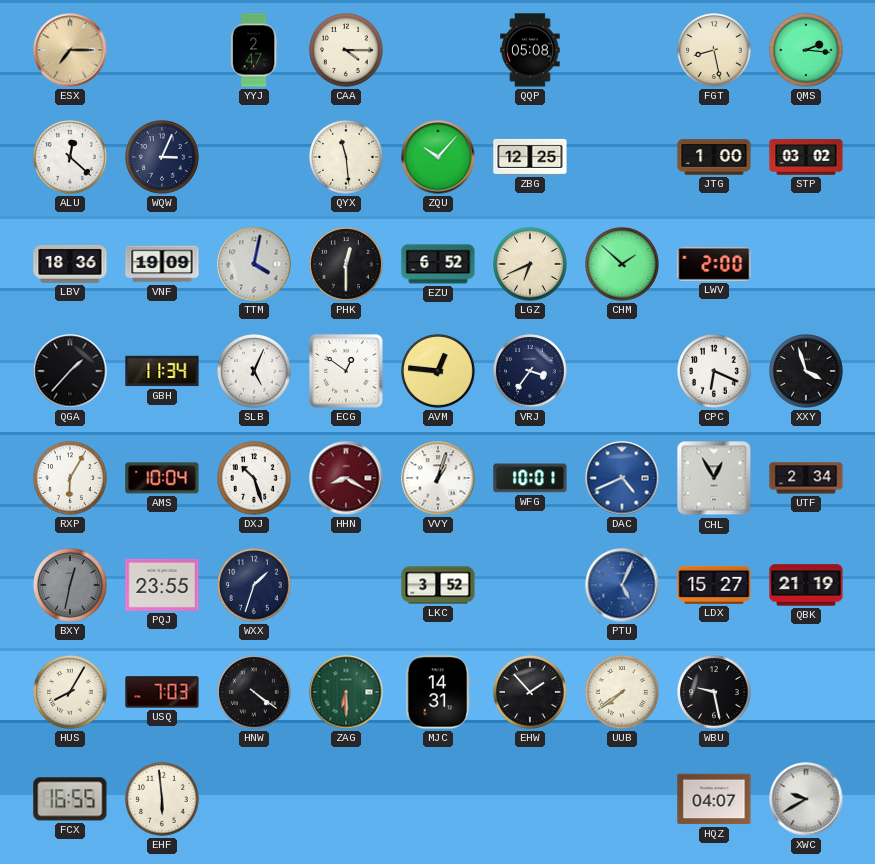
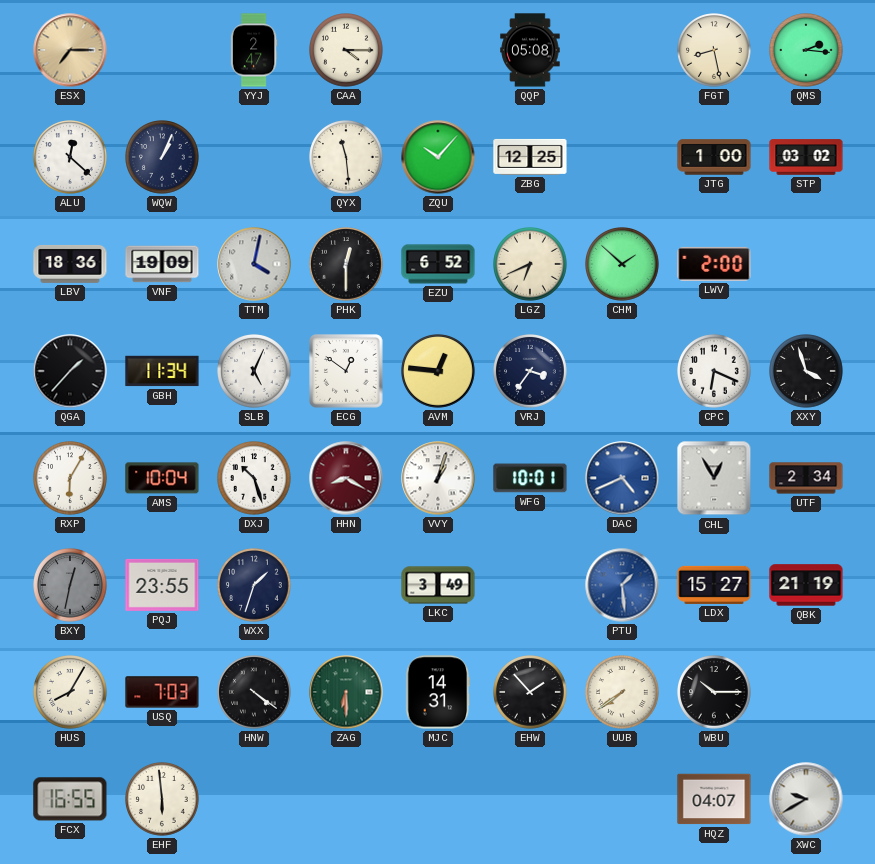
WQW: 3:04 -> 1:04 (162, 157)
LKC: 3:52 -> 3:49 (438, 585)
PTU: 5:04 -> 1:29 (622, 585)
WBU: 9:28 -> 10:15 (714, 692)
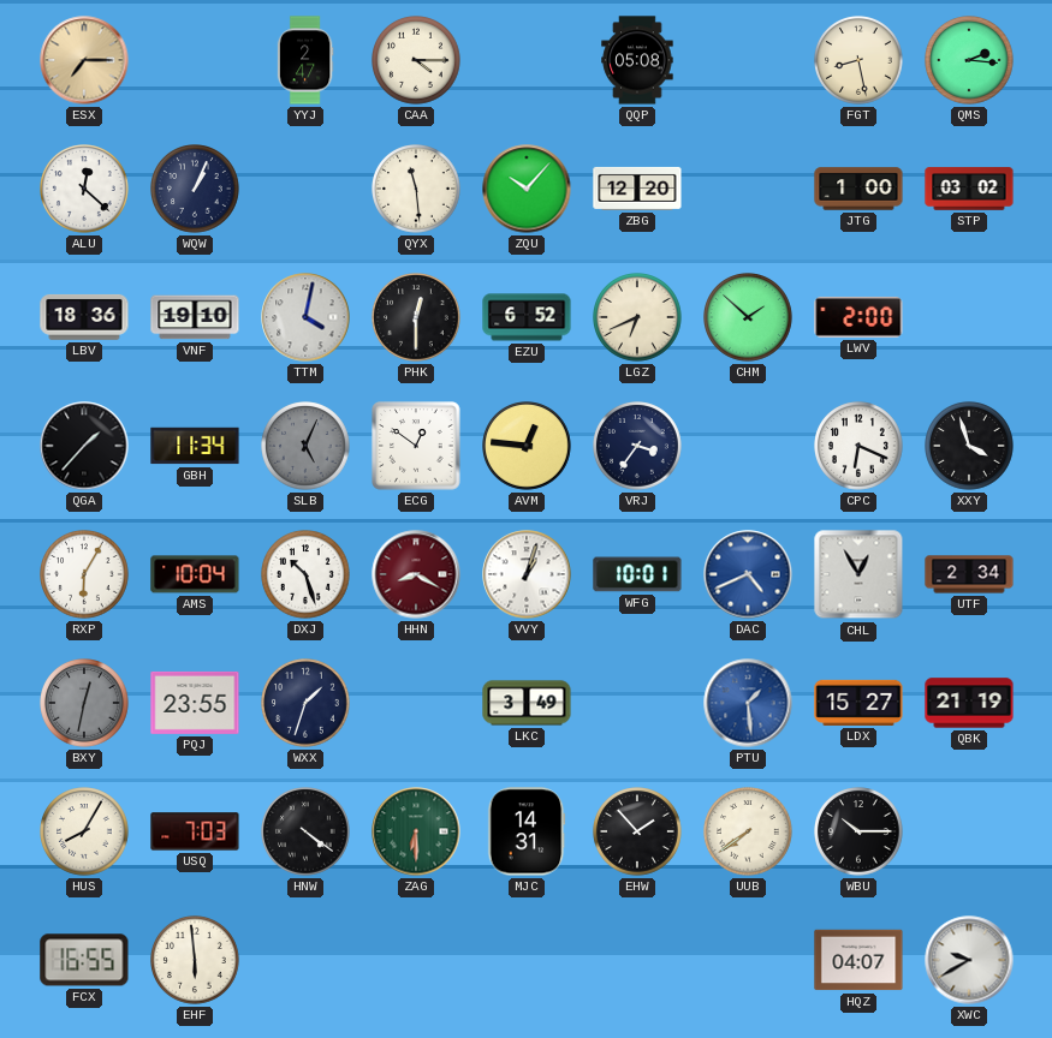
ZBG: 12:25 -> 12:20 (637, 189)
VNF: 19:09 -> 19:10 (195, 317)
SLB dial: white -> grey (305, 446)
